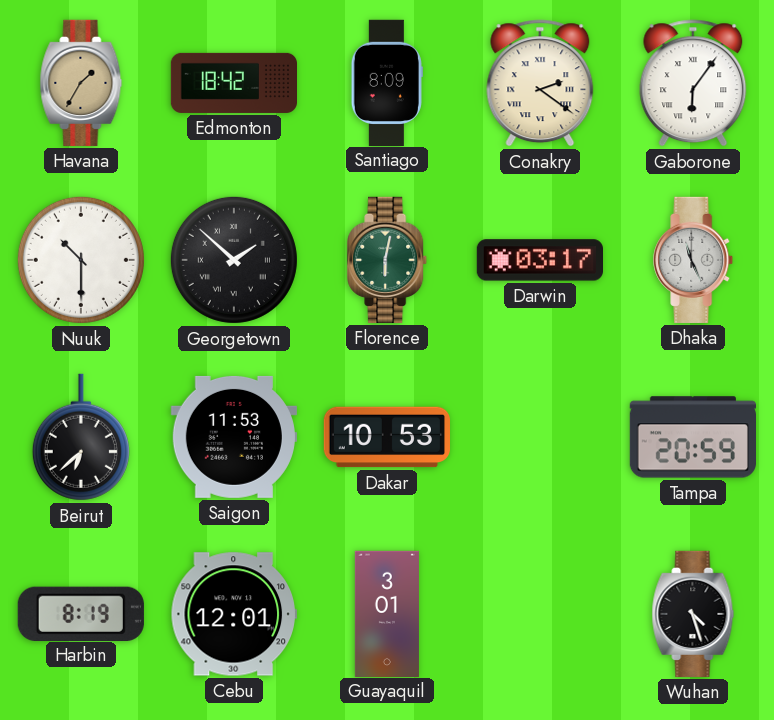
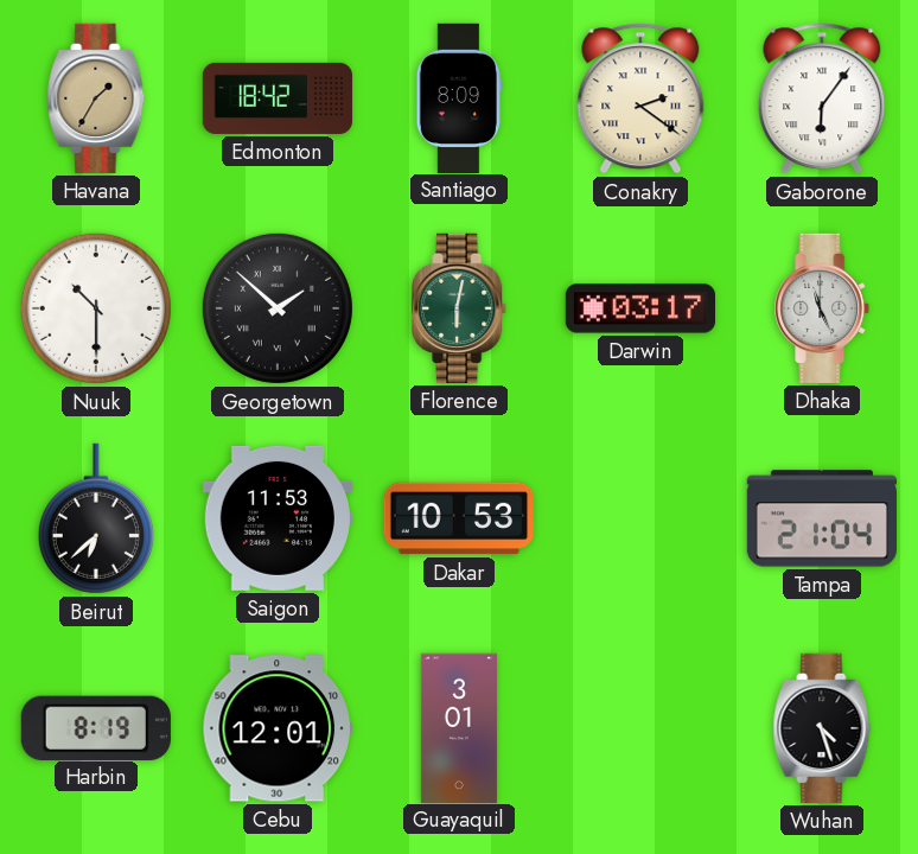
Tampa: 20:59 -> 21:04 (821, 518)
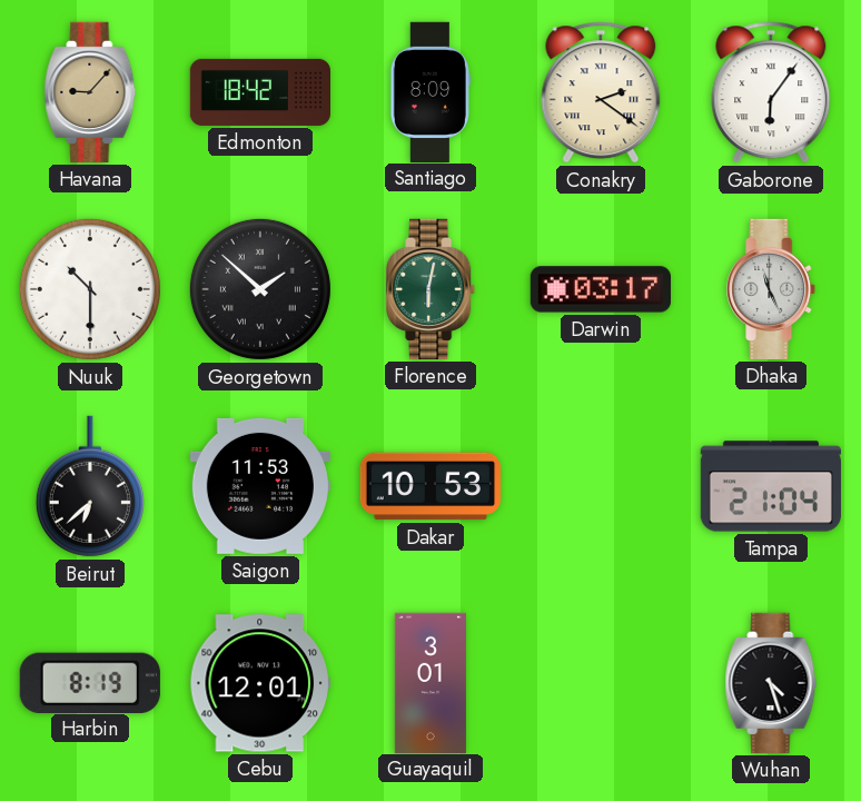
Havana: 1:35 -> 9:07 (90, 92)
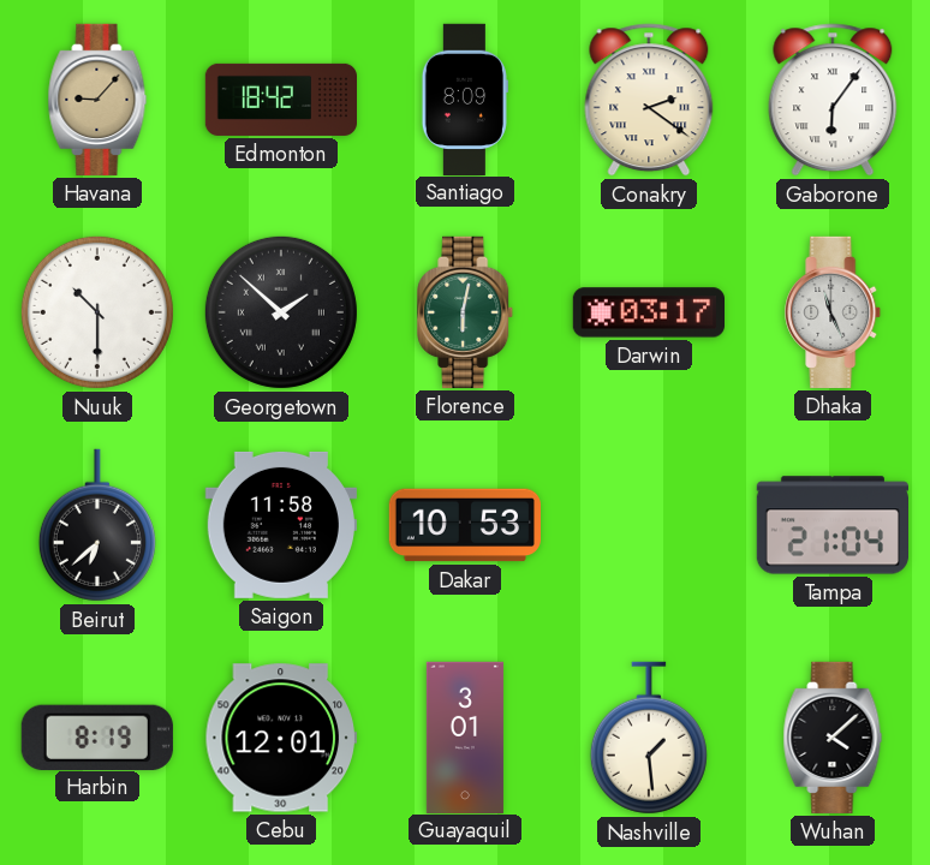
Saigon: 11:53 -> 11:58 (281, 525)
Nashville: none -> 1:29 (649, 738)
Wuhan: 4:27 -> 4:08 (833, 738)
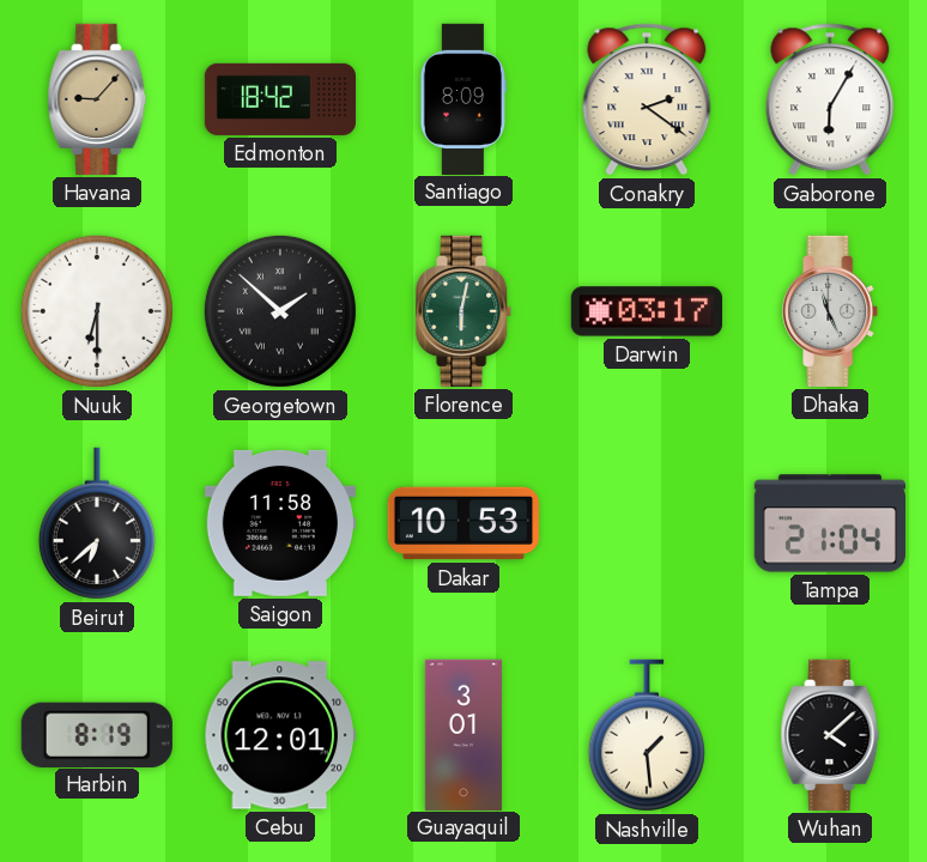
Gaborone: 6:06 -> 6:05 (830, 99)
Nuuk: 10:30 -> 6:30 (97, 311)
